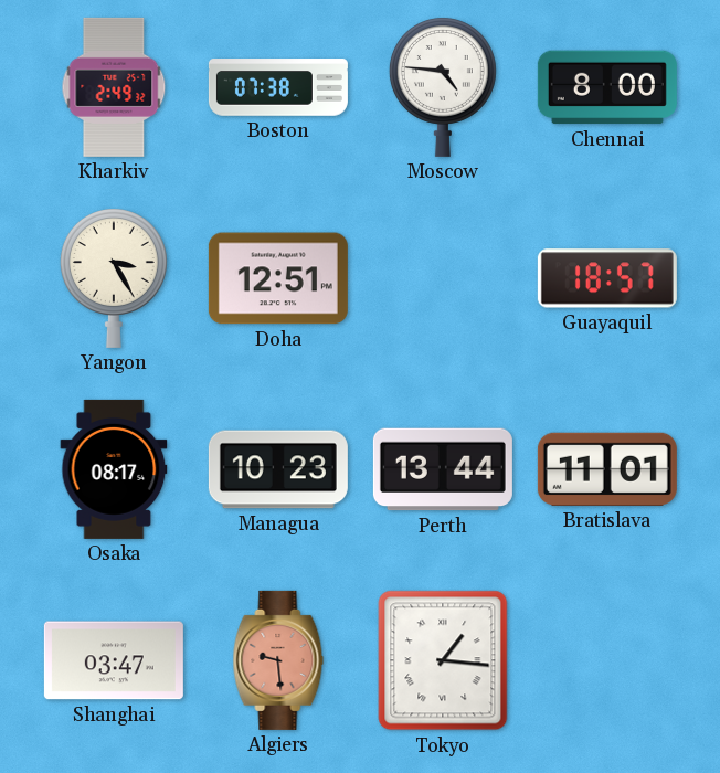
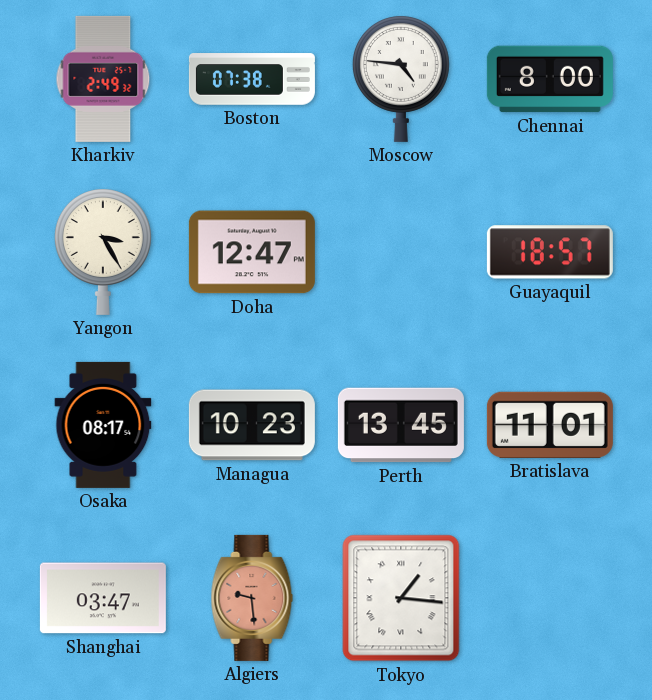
Doha: 12:51 -> 12:47 (252, 252)
Perth: 13:44 -> 13:45 (401, 425)
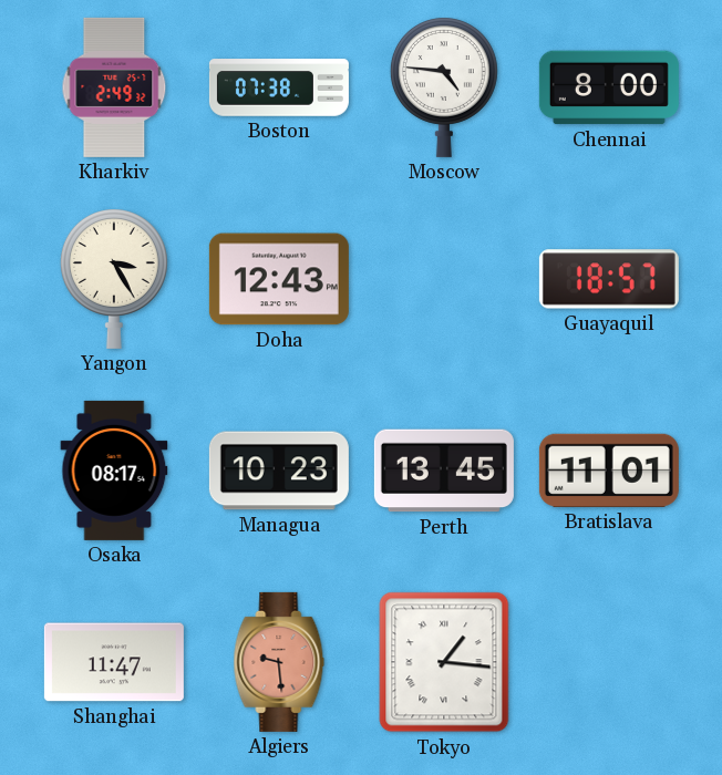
Doha: 12:47 -> 12:43 (279, 279)
Shanghai: 03:47 -> 11:47 (114, 662)
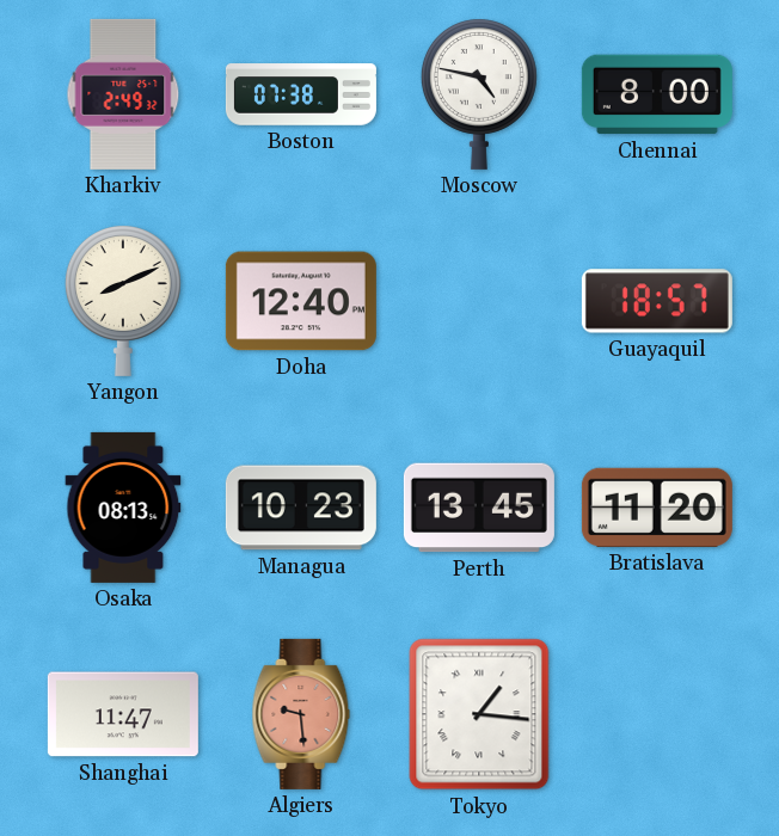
Moscow: 4:46 -> 4:47 (479, 94)
Yangon: 3:25 -> 8:11 (123, 301)
Doha: 12:43 -> 12:40 (301, 301)
Osaka: 08:17 -> 08:13 (123, 508)
Bratislava: 11:01 -> 11:20 (657, 508)
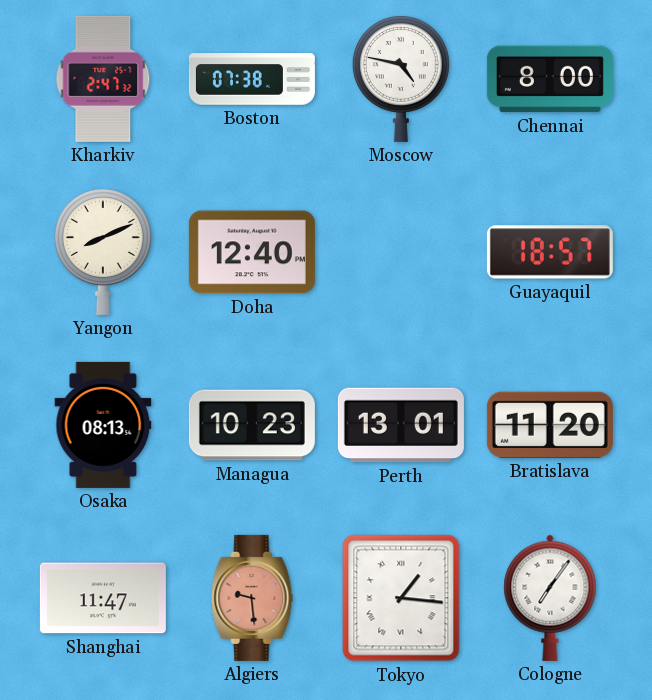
Kharkiv: 2:49 -> 2:47 (103, 79)
Perth: 13:45 -> 13:01 (401, 425)
Cologne: none -> 7:06 (550, 598)
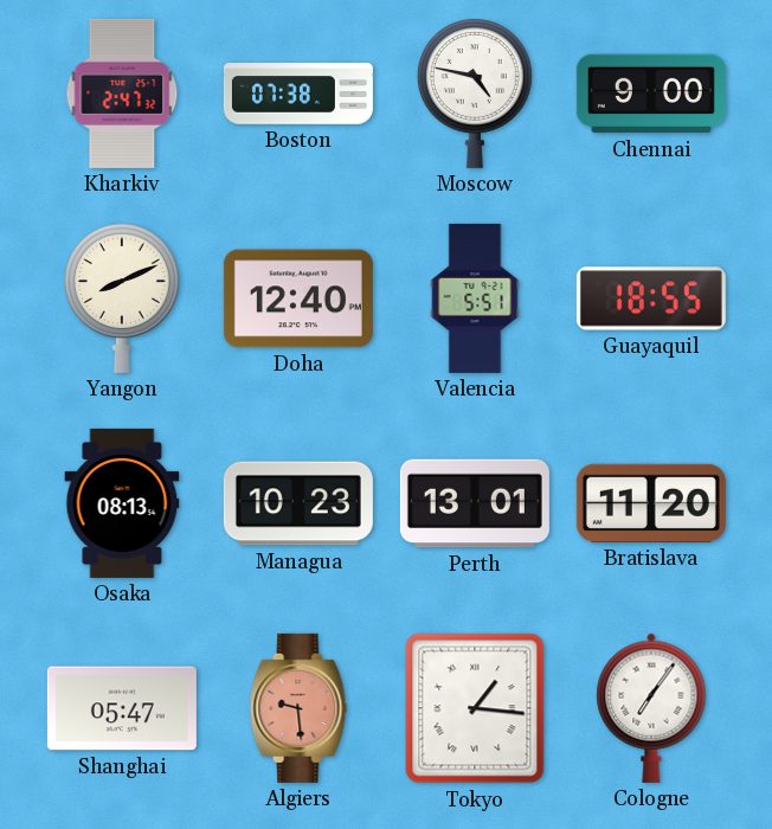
Chennai: 8:00 -> 9:00 (651, 94)
Valencia: none -> 5:51 (475, 298)
Guayaquil: 18:57 -> 18:55 (651, 298)
Shanghai: 11:47 -> 05:47 (122, 708)
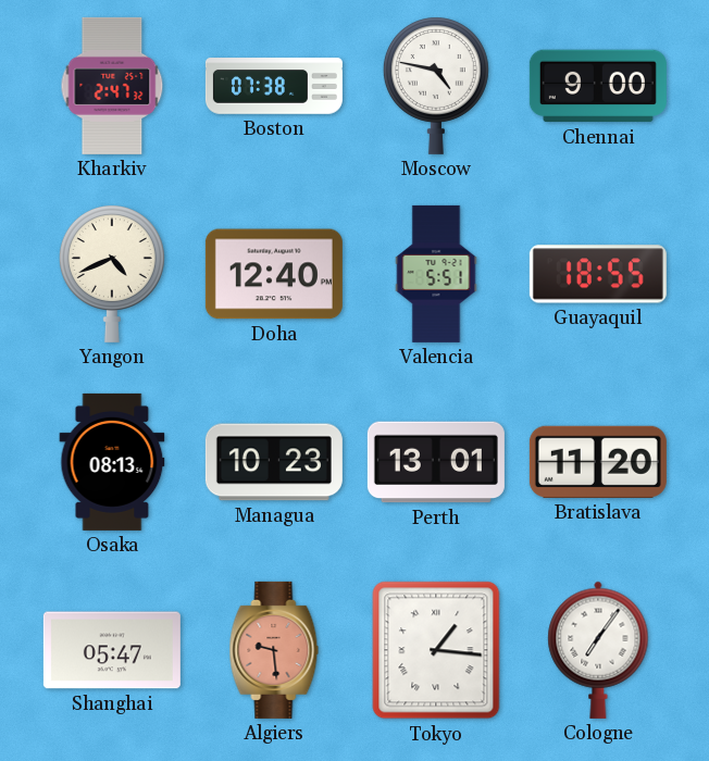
Yangon: 8:11 -> 4:41 (112, 274)
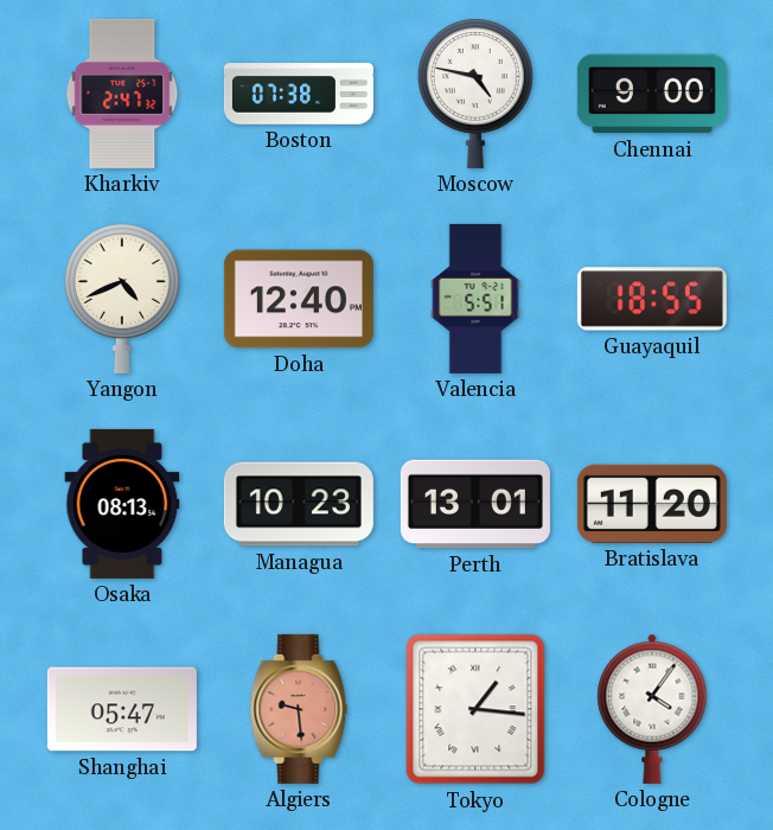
Cologne: 7:06 -> 4:06 (652, 709)
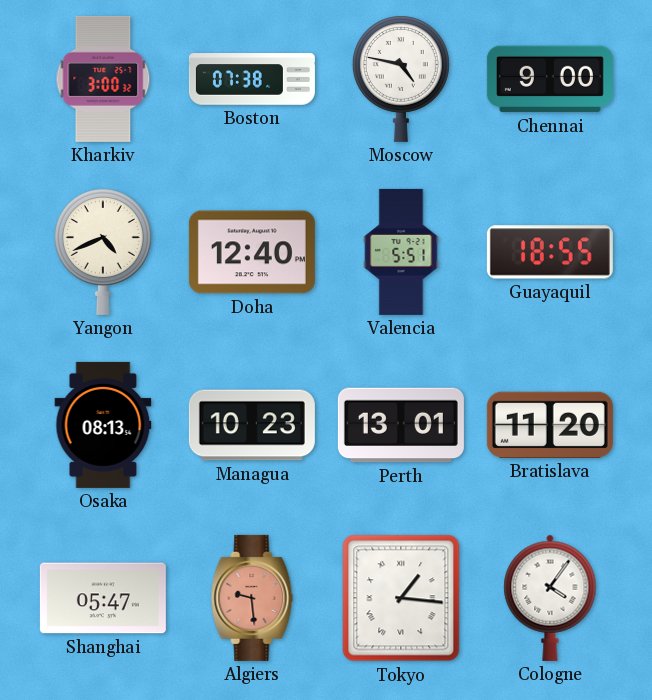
Kharkiv: 2:47 -> 3:00 (103, 79)
